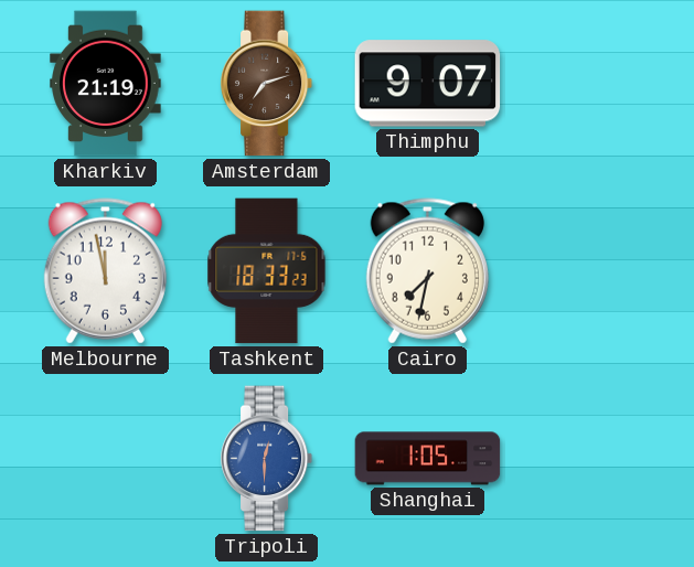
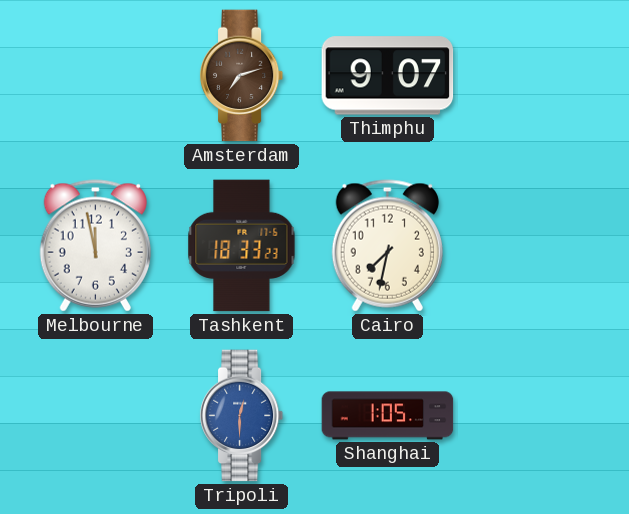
Kharkiv: 21:19 -> none (106, 84)
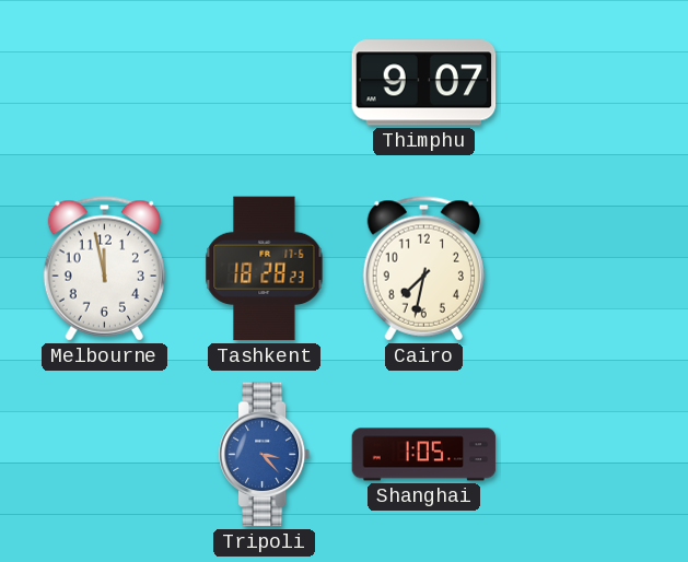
Amsterdam: 7:12 -> none (242, 76)
Tashkent: 18:33 -> 18:28 (265, 269)
Tripoli: 12:30 -> 3:23 (265, 455)
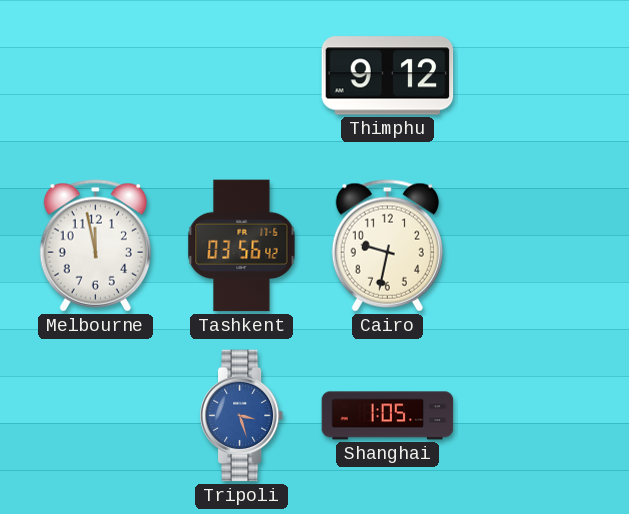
Thimphu: 9:07 -> 9:12 (388, 76)
Tashkent: 18:28 -> 03:56 (242, 246)
Cairo: 7:32 -> 9:32 (387, 246)
Tripoli: 3:23 -> 3:27 (242, 416)
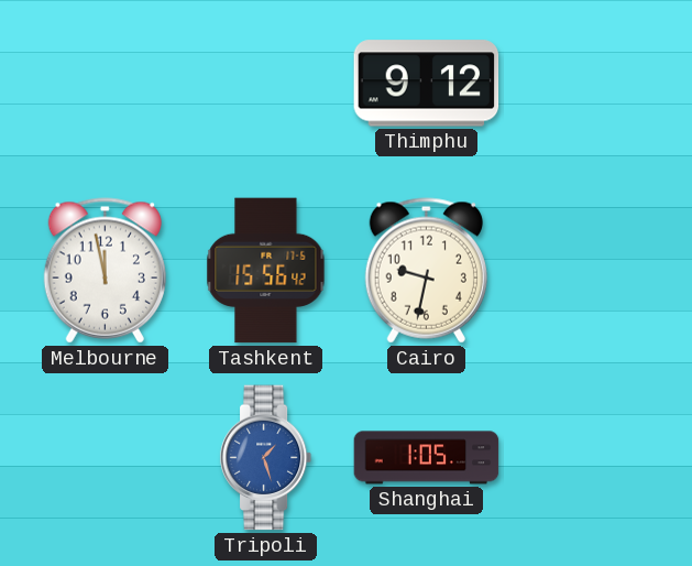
Tashkent: 03:56 -> 15:56 (266, 271)
Tripoli: 3:27 -> 1:27 (266, 458)
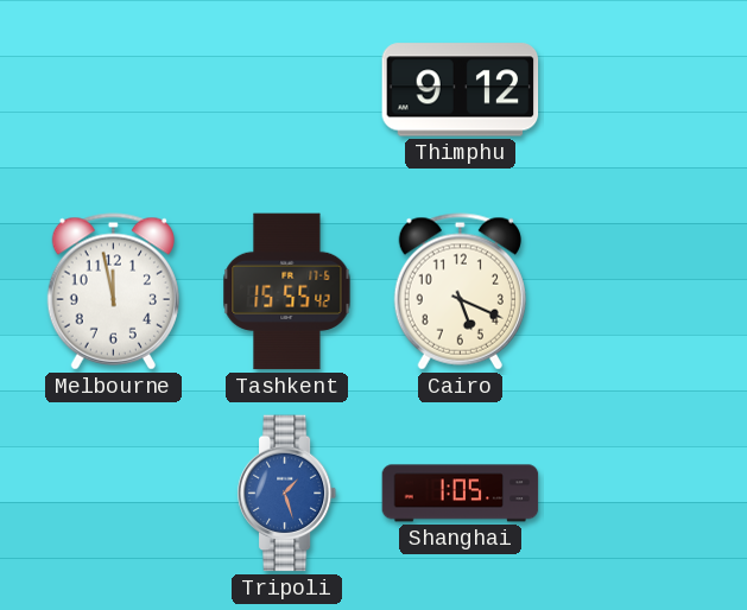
Tashkent: 15:56 -> 15:55 (287, 292)
Cairo: 9:32 -> 5:19 (460, 292)
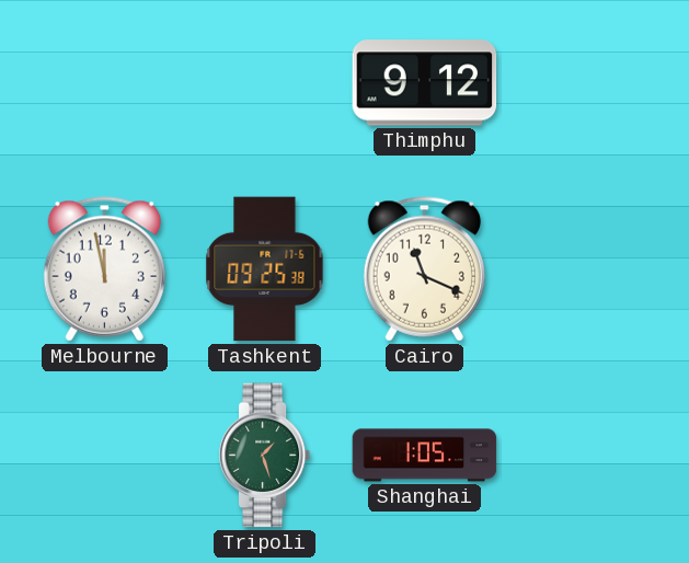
Tashkent: 15:55 -> 09:25 (265, 269)
Cairo: 5:19 -> 11:19 (424, 269)
Tripoli dial: blue -> green (265, 456)
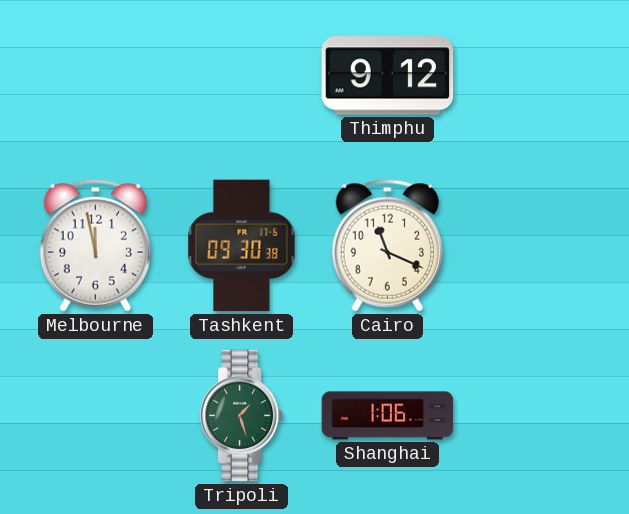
Tashkent: 09:25 -> 09:30 (242, 246)
Shanghai: 1:05 -> 1:06 (388, 416)
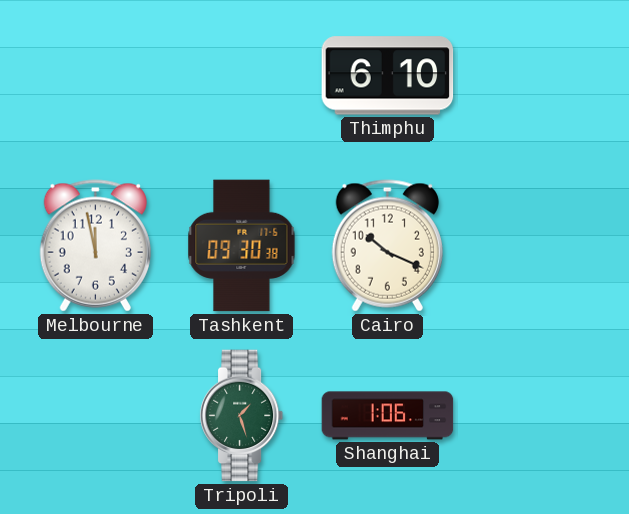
Thimphu: 9:12 -> 6:10 (388, 76)
Cairo: 11:19 -> 10:19 (387, 246)
